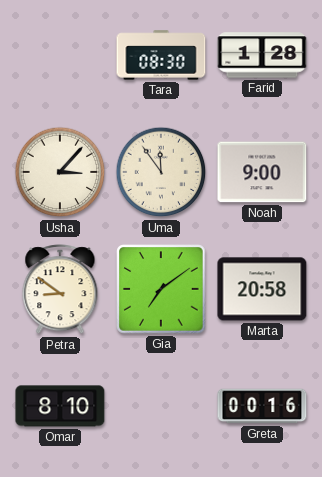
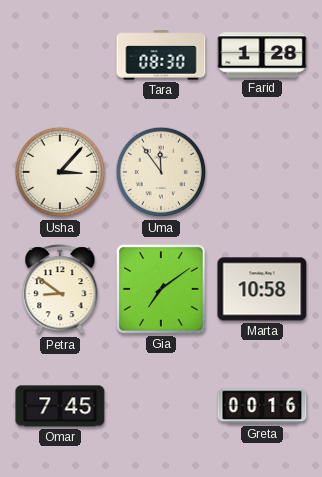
Noah: 9:00 -> none (262, 172)
Marta: 20:58 -> 10:58 (262, 289)
Omar: 8:10 -> 7:45 (60, 406)
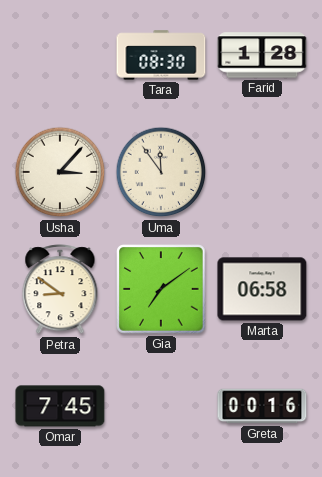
Marta: 10:58 -> 06:58 (262, 289)
